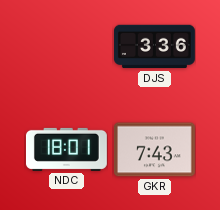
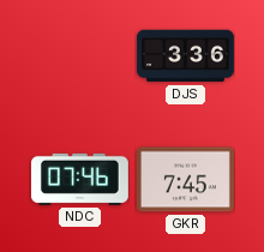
NDC: 18:01 -> 07:46 (79, 179)
GKR: 7:43 -> 7:45 (185, 180)
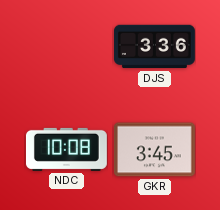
NDC: 07:46 -> 10:08 (66, 149)
GKR: 7:45 -> 3:45 (154, 150)
